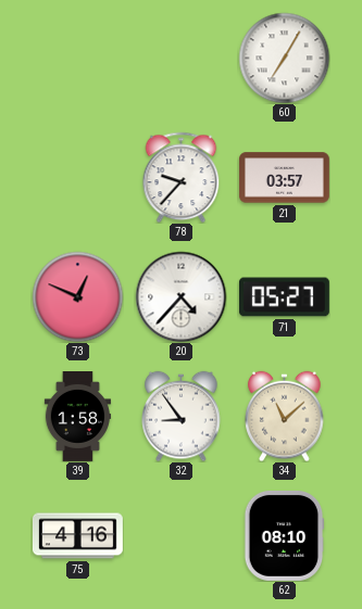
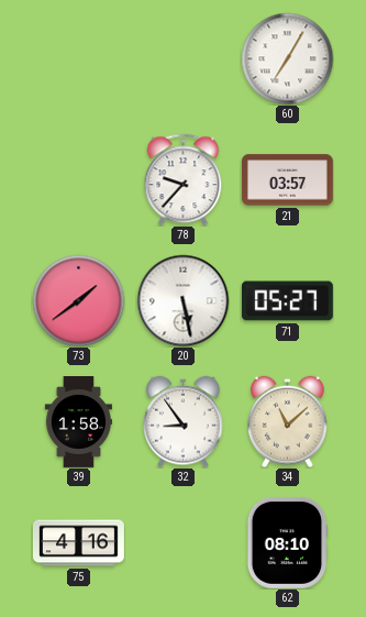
73: 12:49 -> 1:39 (78, 300)
20: 4:37 -> 5:28 (182, 300)
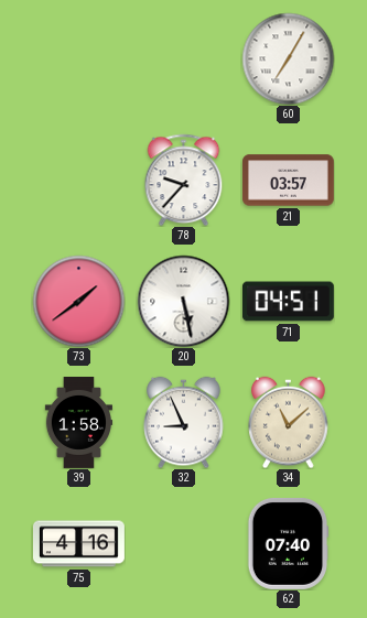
71: 05:27 -> 04:51 (288, 302)
32: 8:54 -> 8:56 (184, 422)
62: 08:10 -> 07:40 (288, 543)
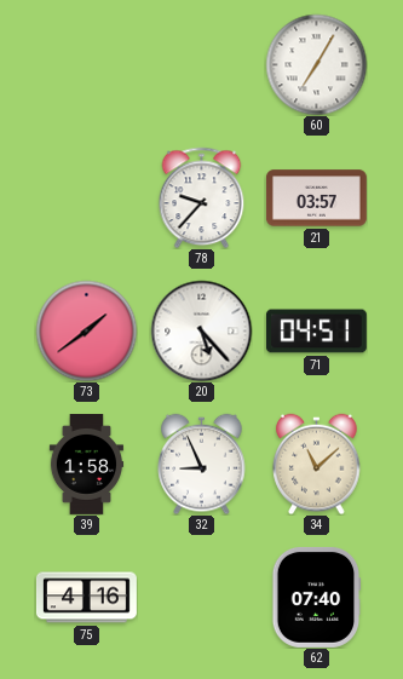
20: 5:28 -> 5:23 (201, 330)
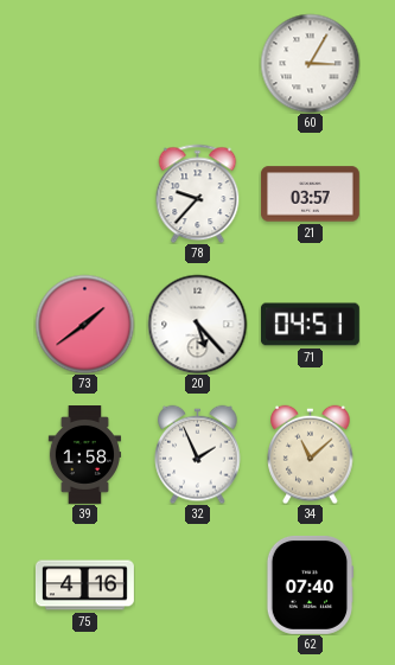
60: 7:05 -> 3:05 (310, 63)
32: 8:56 -> 1:56 (198, 454)
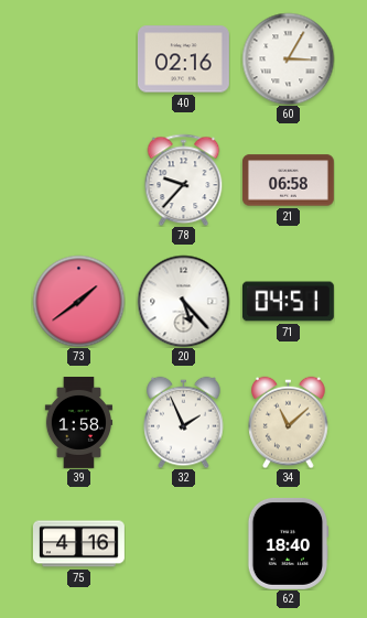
40: none -> 02:16 (183, 59)
21: 03:57 -> 06:58 (288, 181)
62: 07:40 -> 18:40 (288, 543)
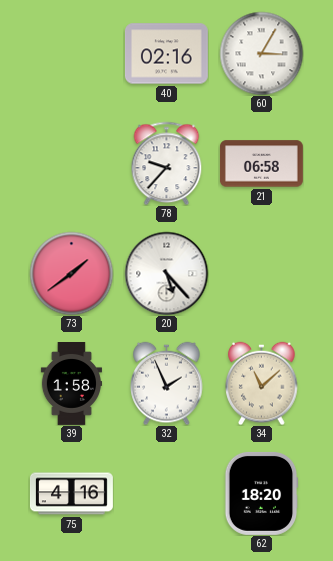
71: 04:51 -> none (288, 302)
62: 18:40 -> 18:20 (261, 493)
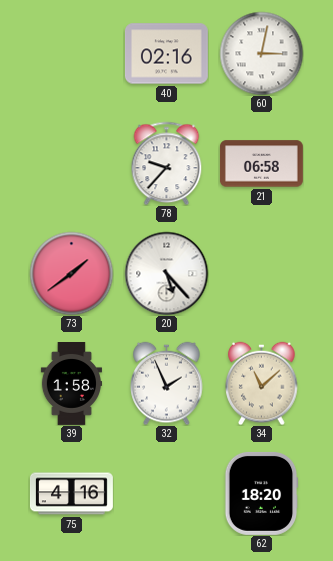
60: 3:05 -> 3:02 (261, 53)
